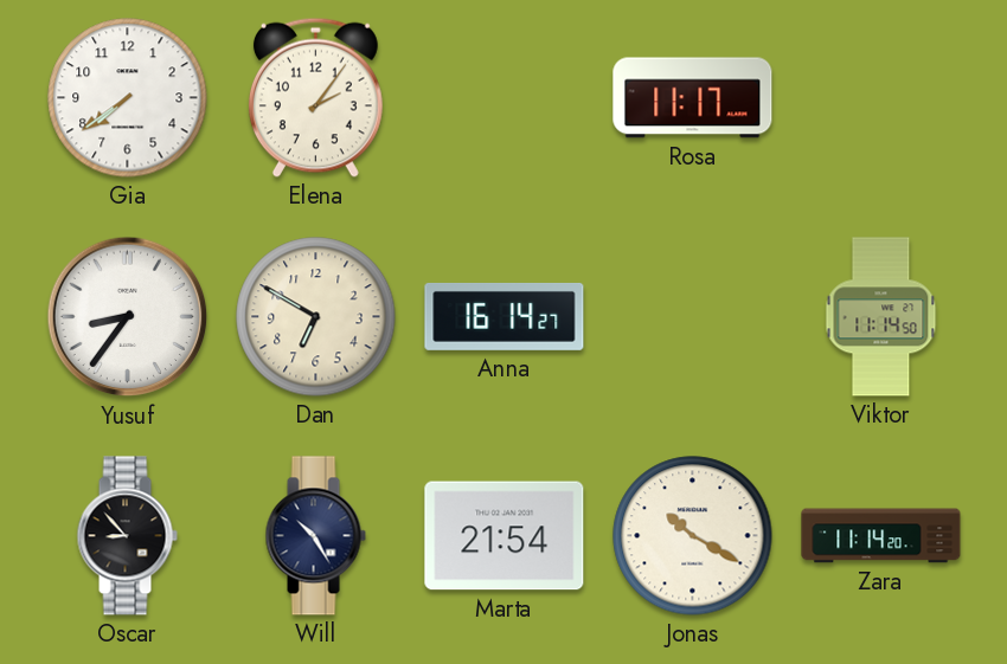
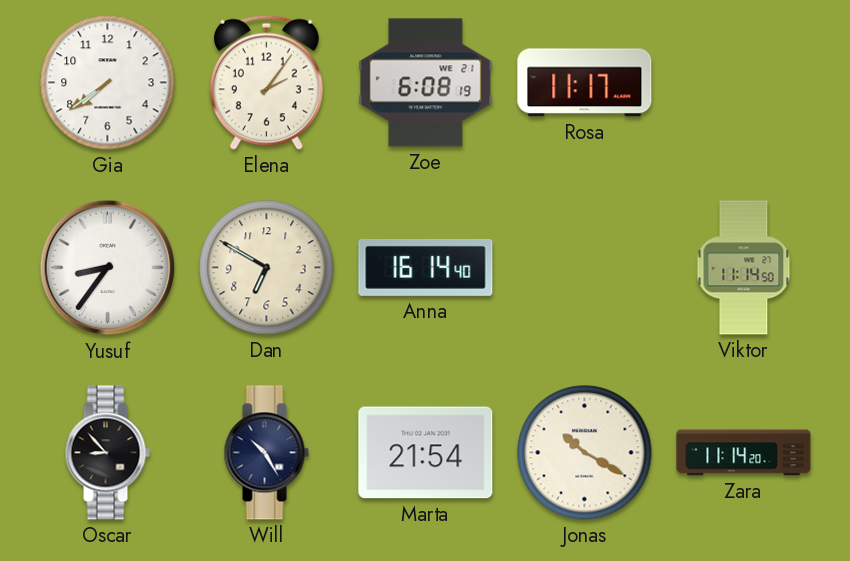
Zoe: none -> 6:08 (426, 83)
Anna: 16:14:27 -> 16:14:40 (426, 267)
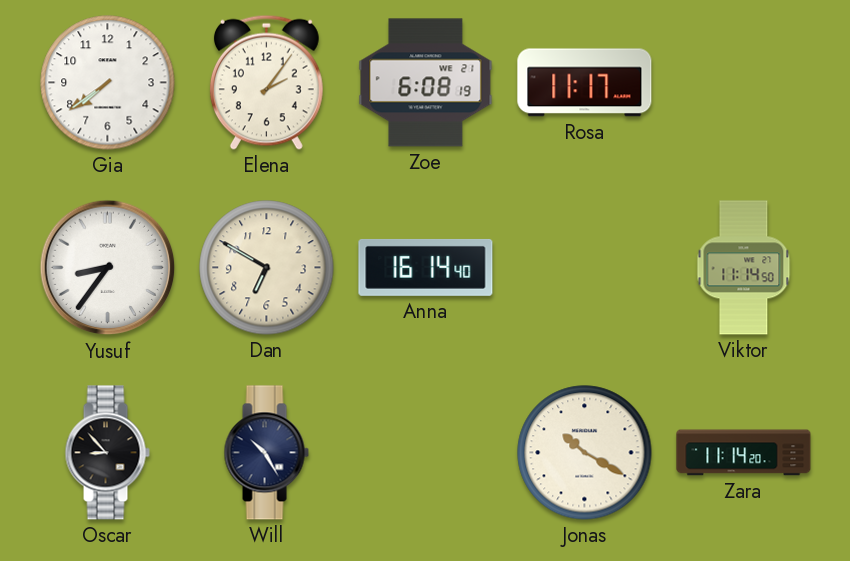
Marta: 21:54 -> none (426, 453)
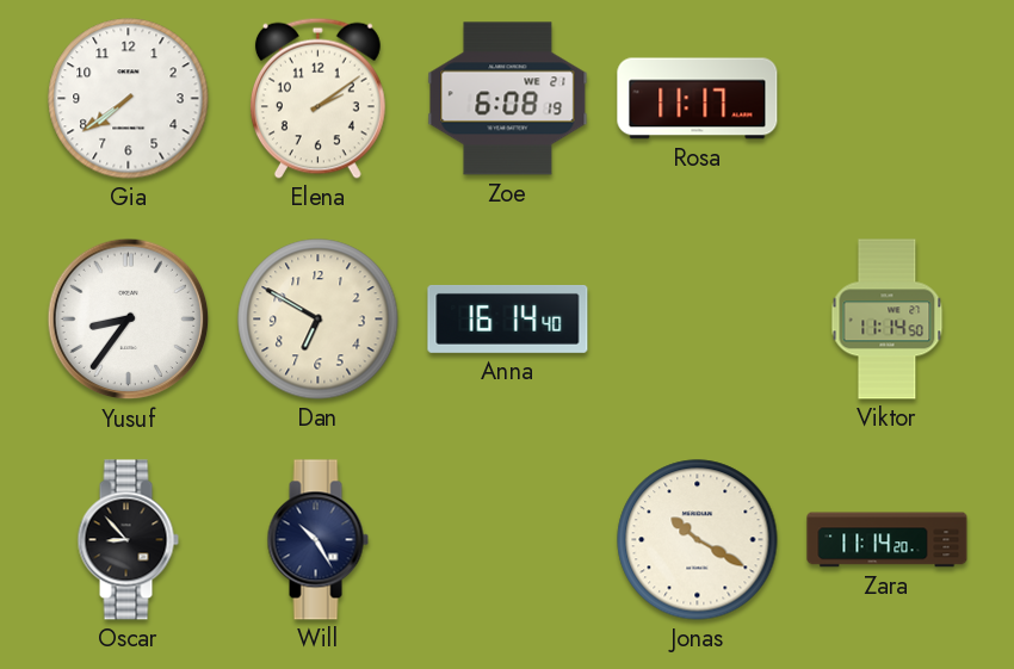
Elena: 2:06 -> 2:09 (317, 98)
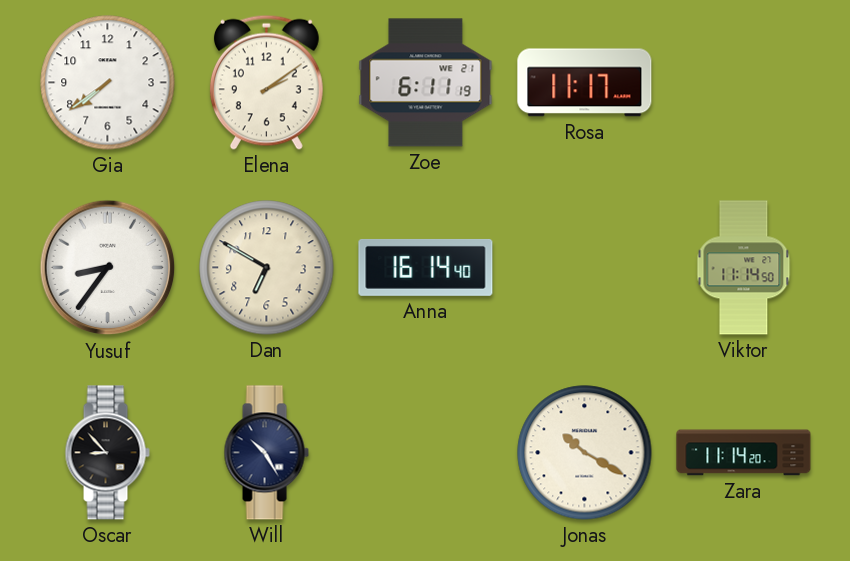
Zoe: 6:08 -> 6:11 (426, 83)
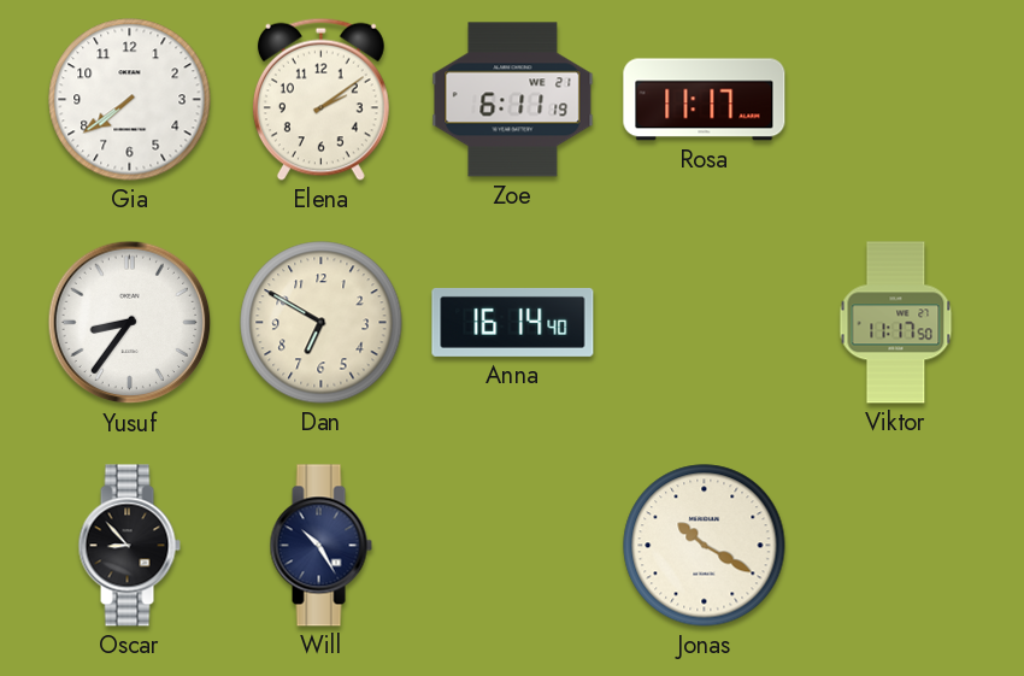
Viktor: 11:14 -> 11:17 (896, 323)
Zara: 11:14 -> none (744, 453)
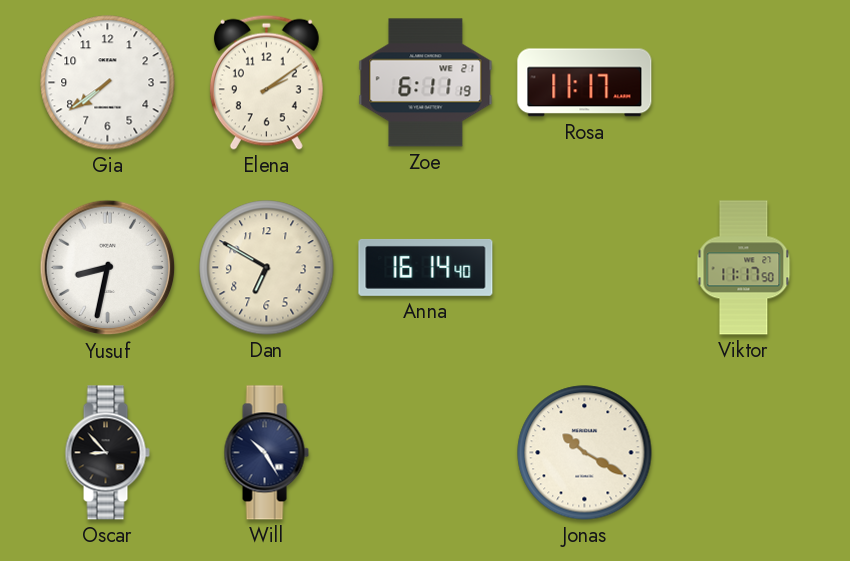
Yusuf: 8:36 -> 8:32 (108, 268)
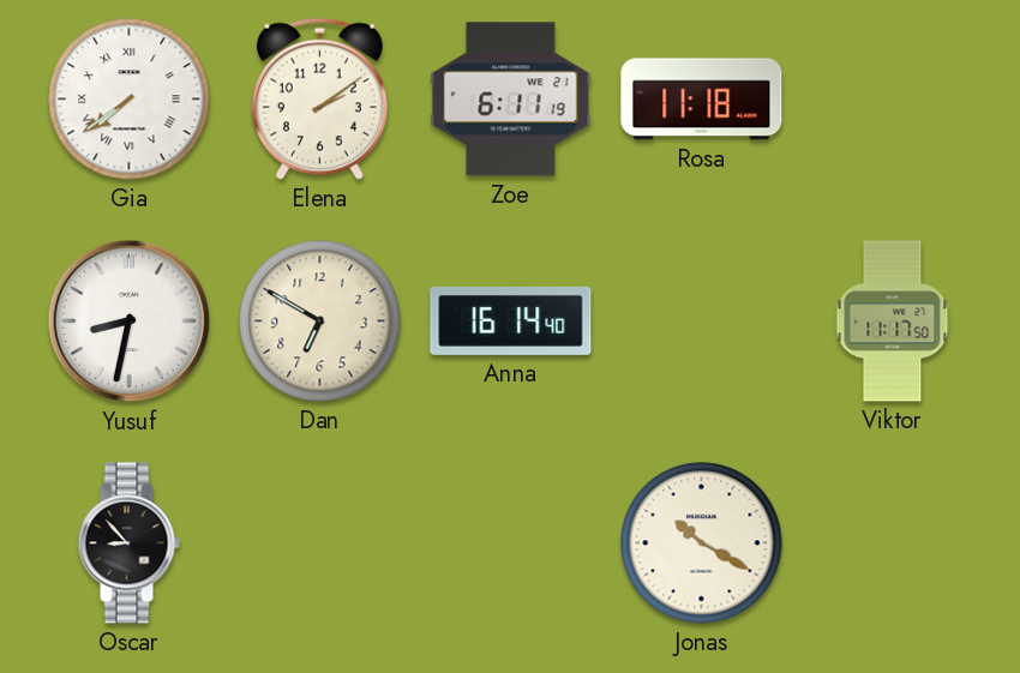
Gia numerals: Arabic -> Roman (130, 100)
Rosa: 11:17 -> 11:18 (702, 100)
Will: 10:25 -> none (266, 453)
